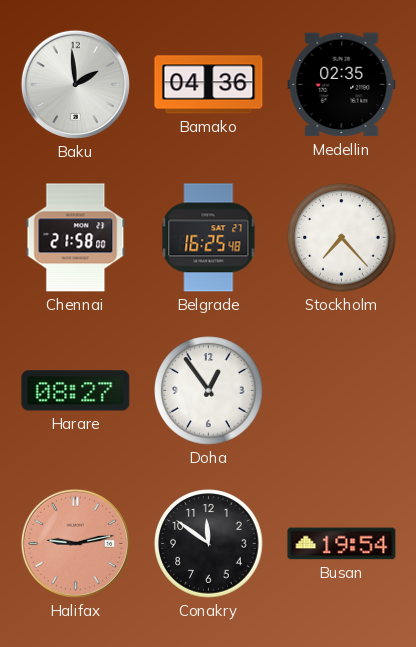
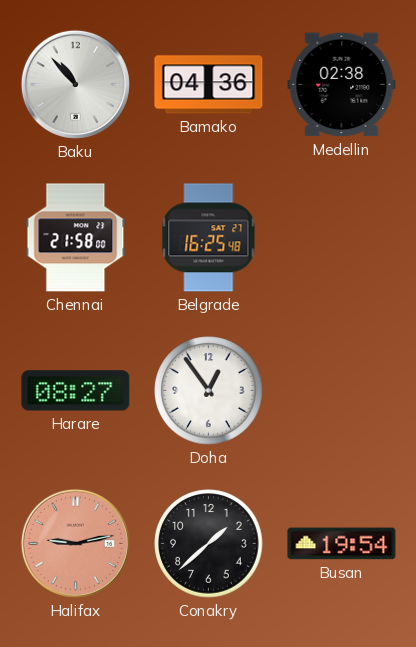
Baku: 1:59 -> 10:53 (75, 84)
Medellin: 02:35 -> 02:38 (342, 85)
Stockholm: 7:23 -> none (342, 238)
Conakry: 11:51 -> 1:38 (209, 544)
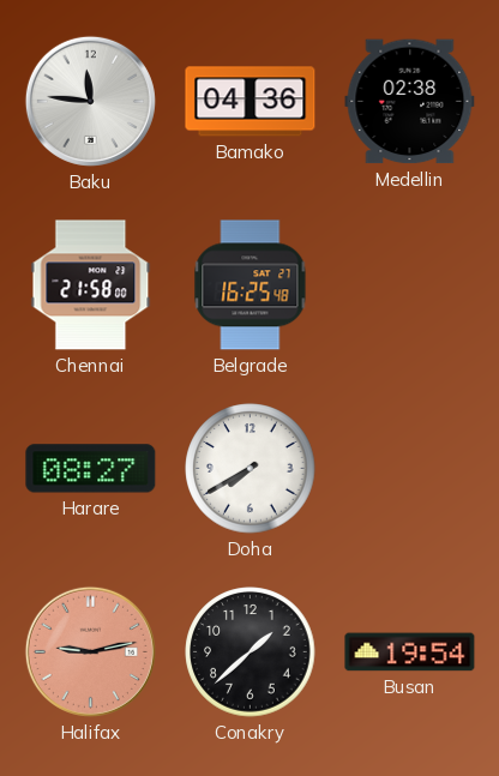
Baku: 10:53 -> 11:46 (90, 101)
Doha: 12:54 -> 7:40 (251, 469)
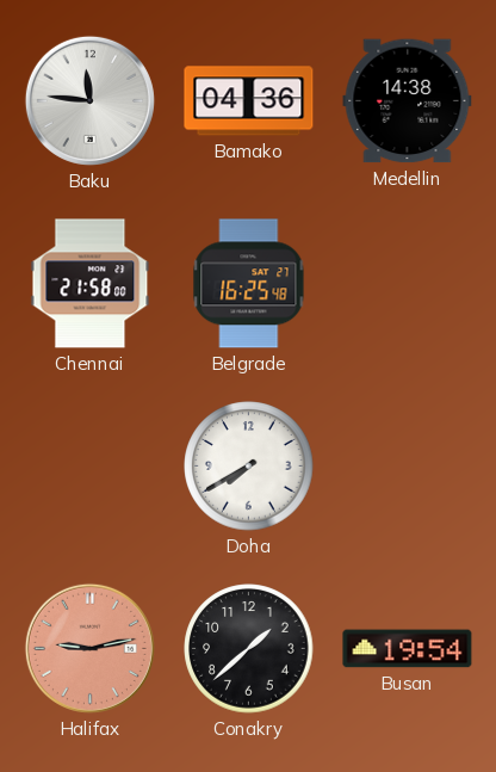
Medellin: 02:38 -> 14:38 (408, 101)
Harare: 08:27 -> none (91, 469)
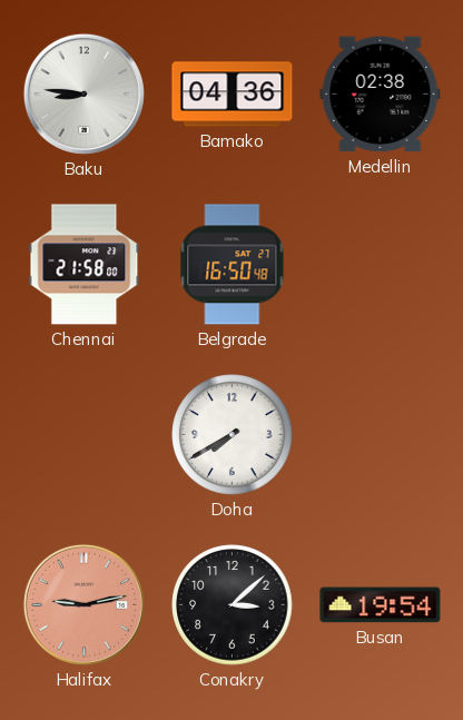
Baku: 11:46 -> 8:46 (83, 93)
Medellin: 14:38 -> 02:38 (381, 95)
Belgrade: 16:25 -> 16:50 (233, 265)
Conakry: 1:38 -> 3:08 (233, 605)
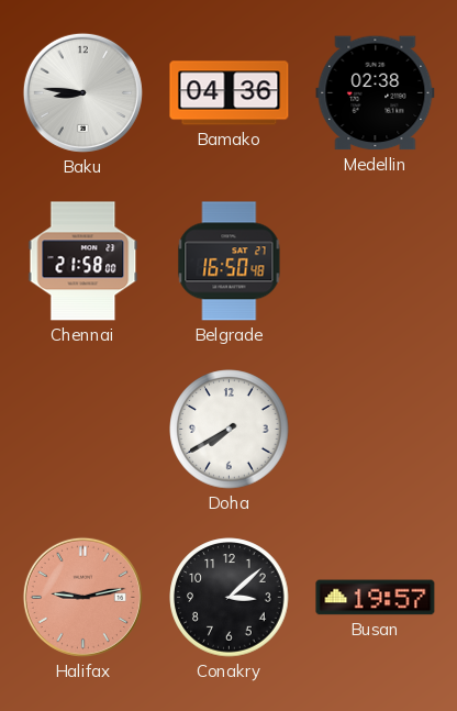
Busan: 19:54 -> 19:57 (376, 598)
